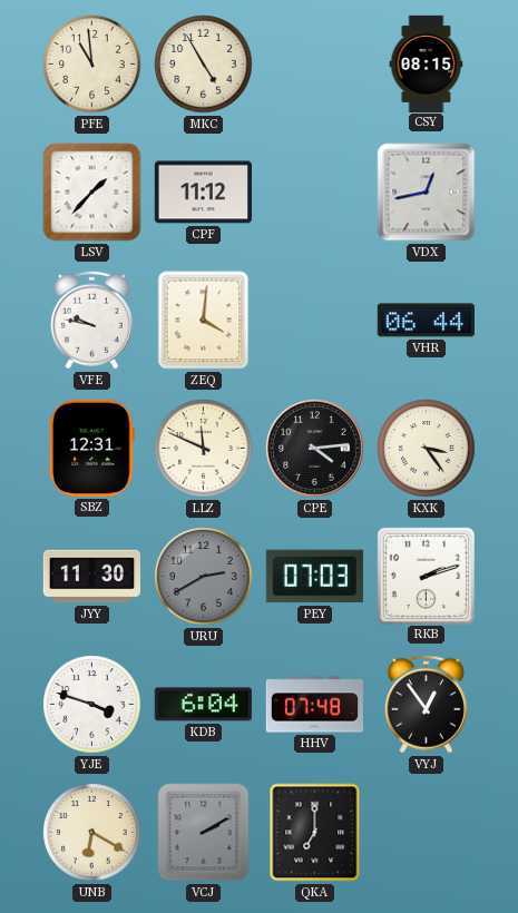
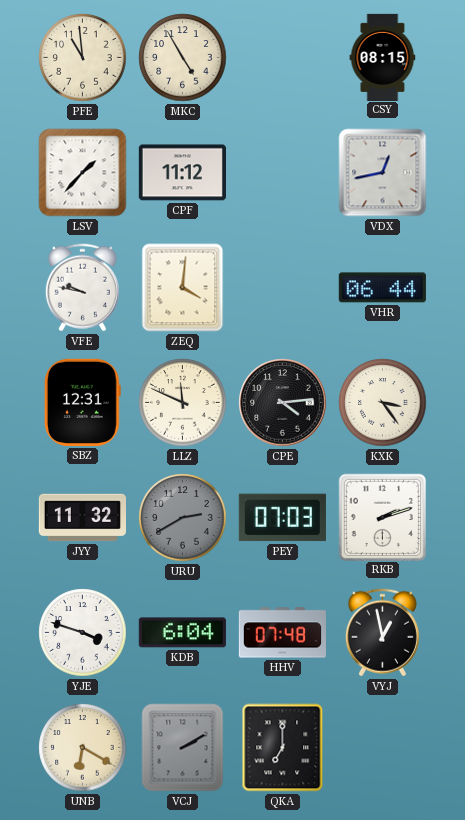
JYY: 11:30 -> 11:32 (82, 518)
VYJ: 12:54 -> 12:58 (382, 633)
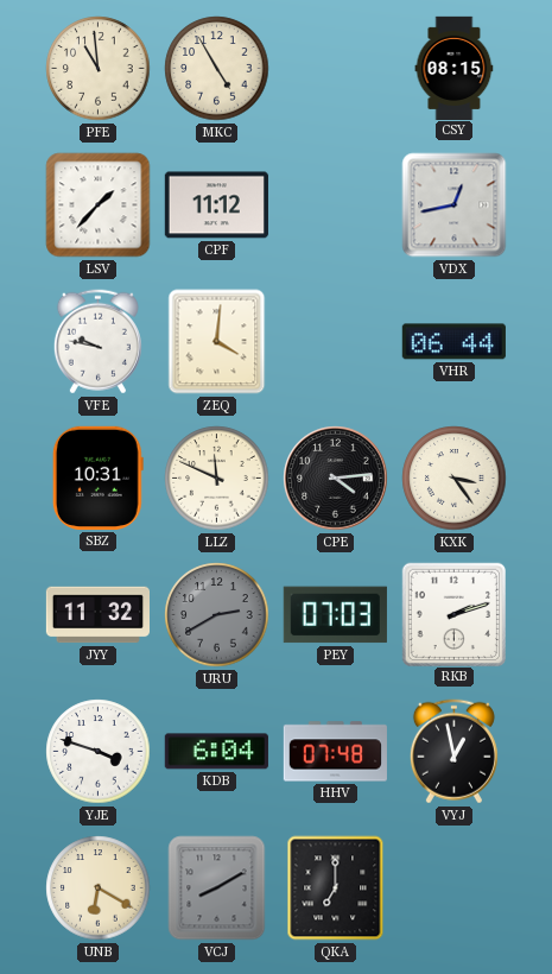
SBZ: 12:31 -> 10:31 (97, 477)
VCJ: 2:10 -> 8:10 (217, 888)
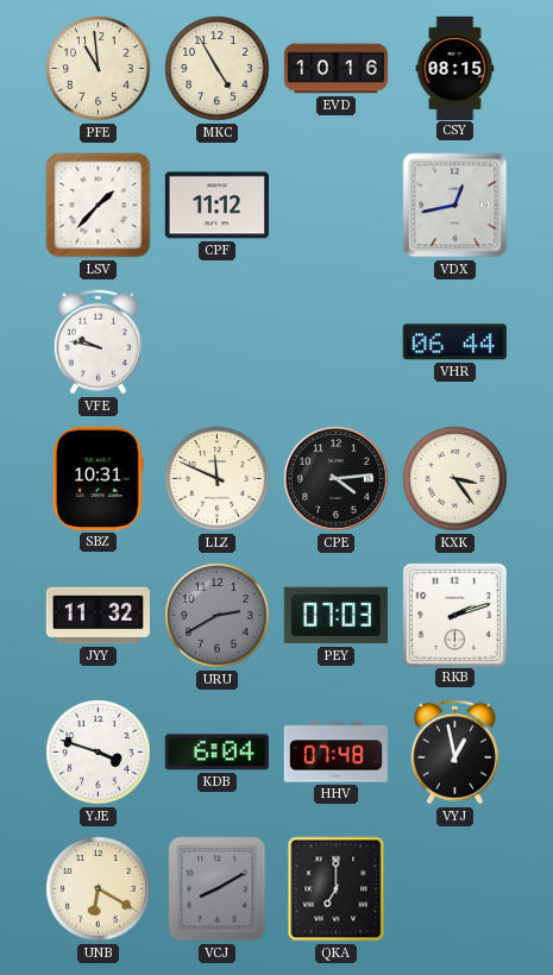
EVD: none -> 10:16 (335, 69)
ZEQ: 4:01 -> none (217, 342)
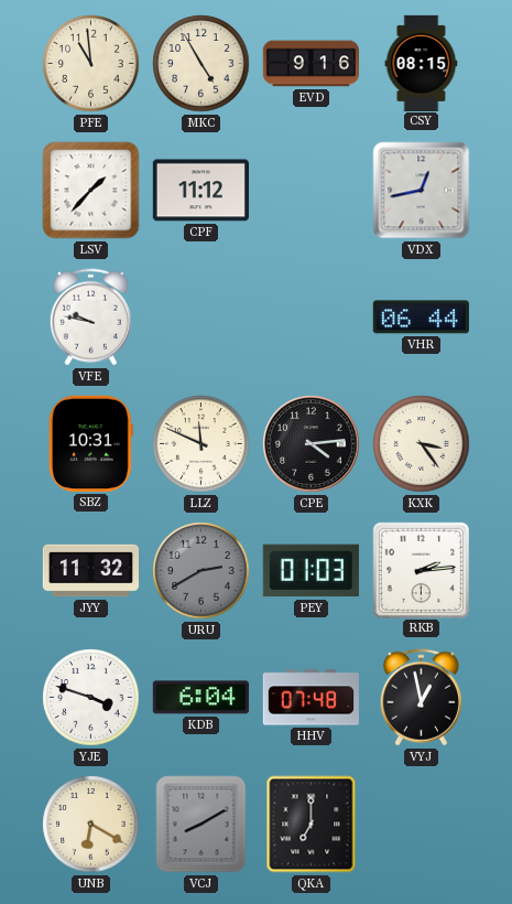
EVD: 10:16 -> 9:16 (311, 64)
PEY: 07:03 -> 01:03 (311, 571)
RKB: 2:12 -> 2:14 (421, 570)
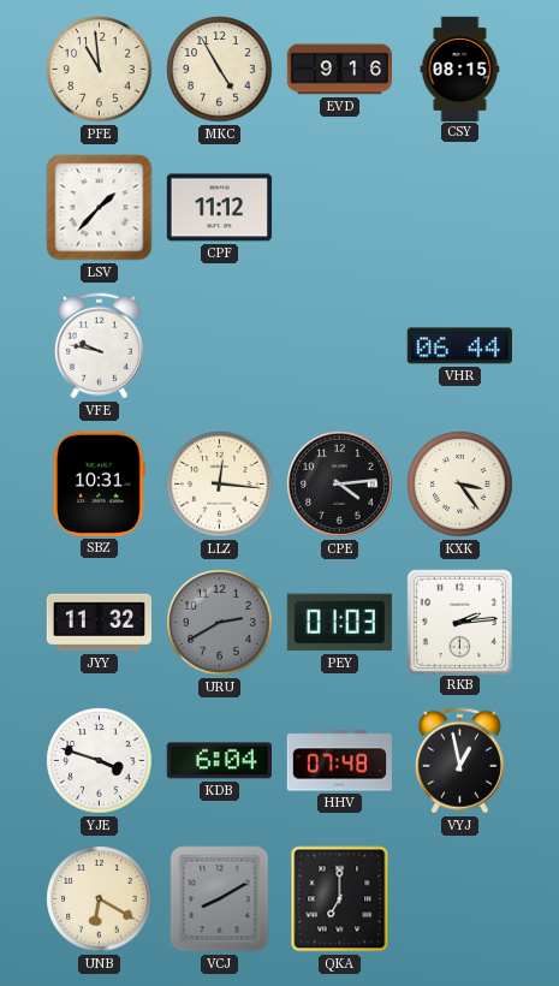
VDX: 12:43 -> none (422, 191)
LLZ: 11:49 -> 12:16 (220, 485)
